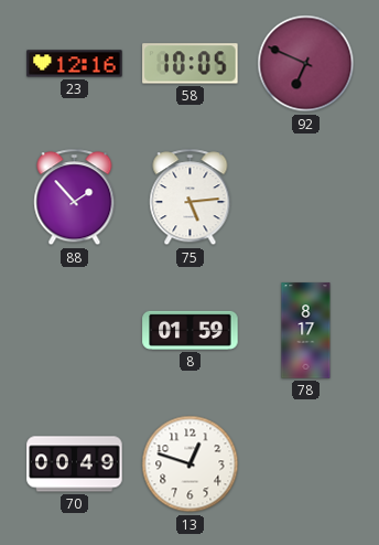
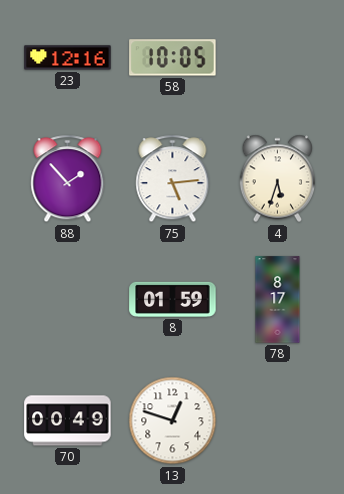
92: 6:49 -> none (306, 64)
4: none -> 5:33 (278, 179)
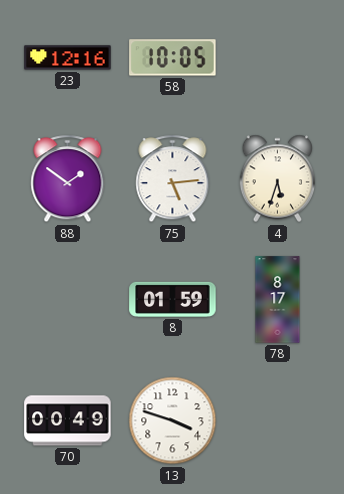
88: 1:53 -> 1:51 (68, 179)
13: 12:48 -> 3:48 (173, 421)
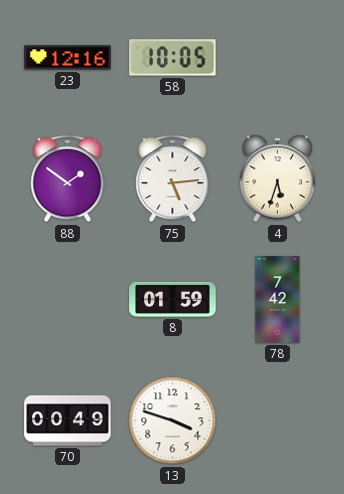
78: 8:17 -> 7:42 (278, 300)
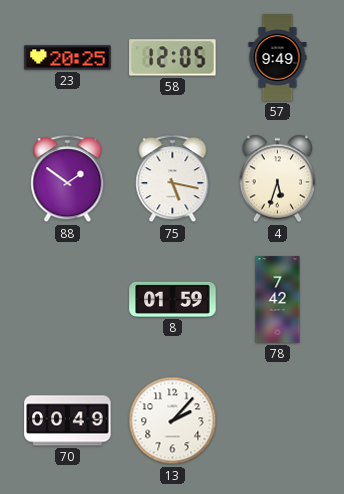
23: 12:16 -> 20:25 (68, 58)
58: 10:05 -> 12:05 (173, 58)
57: none -> 9:49 (278, 58)
75: 5:14 -> 5:17 (173, 179)
13: 3:48 -> 2:07 (173, 421)
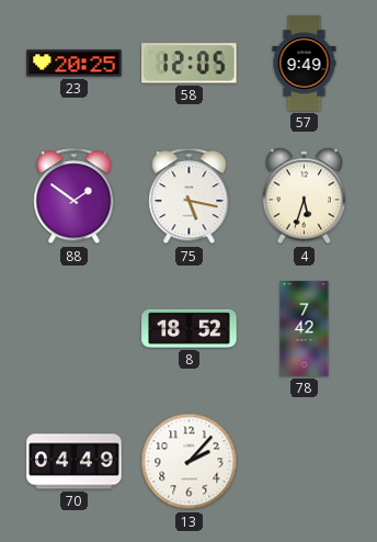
8: 01:59 -> 18:52 (190, 328)
70: 00:49 -> 04:49 (75, 462)
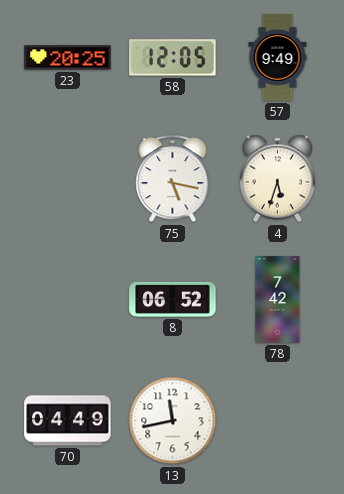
88: 1:51 -> none (75, 196)
8: 18:52 -> 06:52 (173, 299)
13: 2:07 -> 11:43 (173, 421)
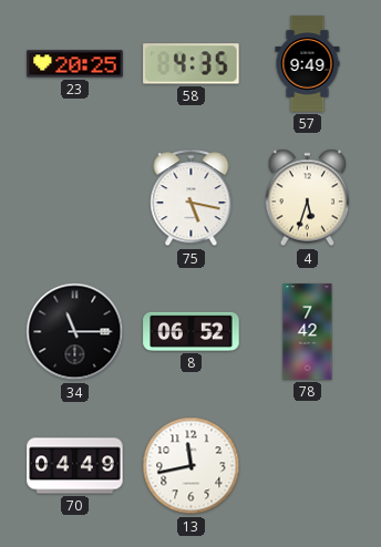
58: 12:05 -> 4:35 (192, 64)
34: none -> 11:15 (75, 332)
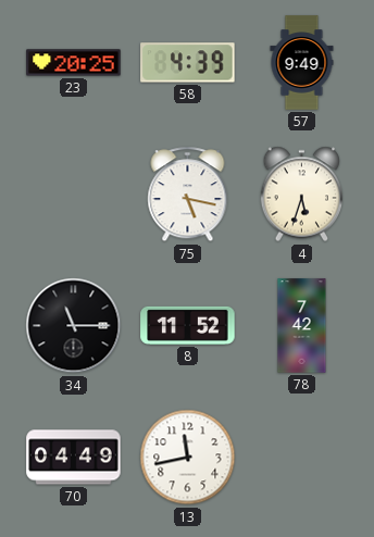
58: 4:35 -> 4:39 (188, 63)
8: 06:52 -> 11:52 (188, 325)
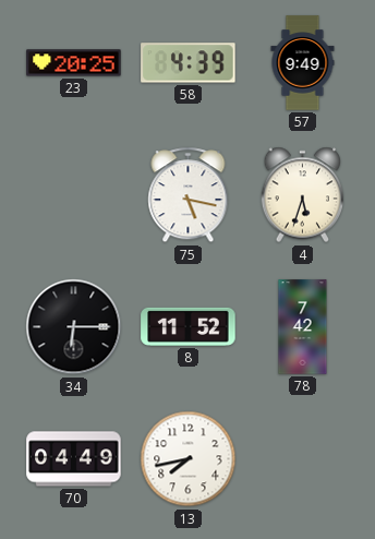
34: 11:15 -> 6:15 (74, 327)
13: 11:43 -> 7:43 (189, 459)
